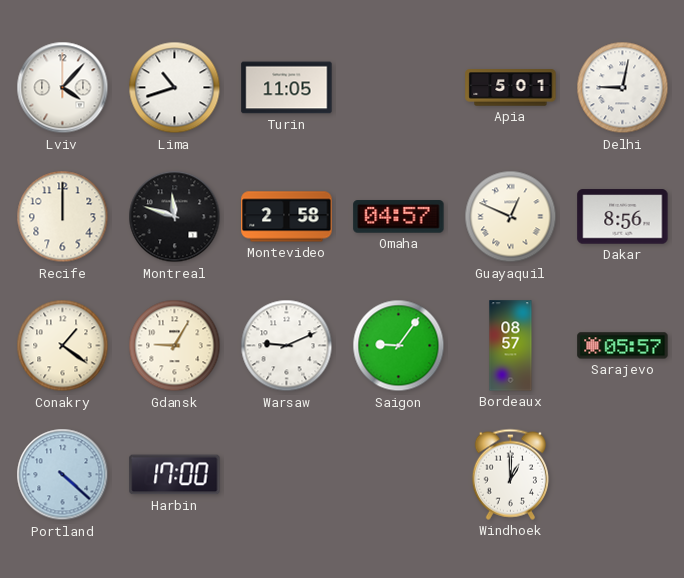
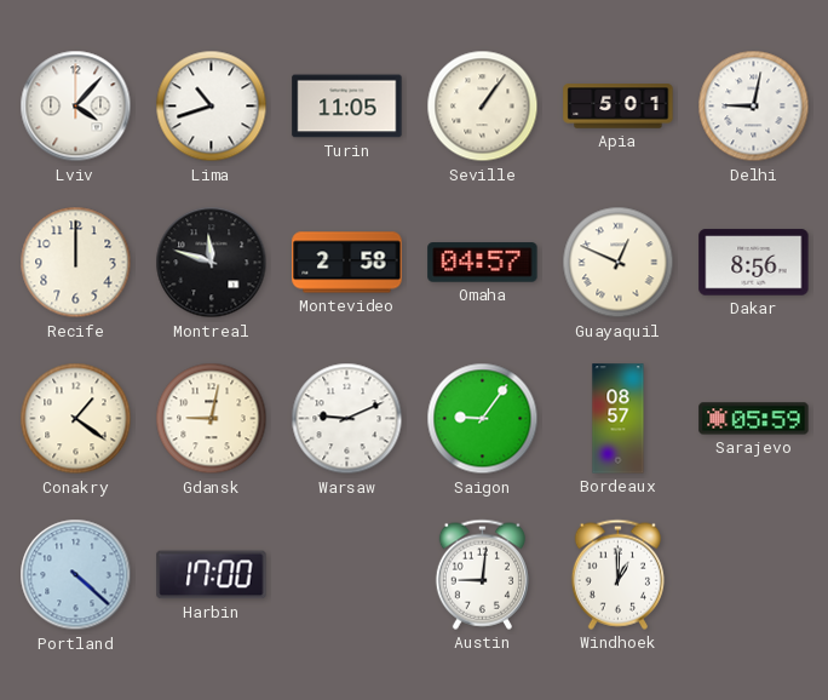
Seville: none -> 1:06 (483, 107)
Gdansk: 9:05 -> 9:02 (212, 419)
Sarajevo: 05:57 -> 05:59 (754, 419)
Austin: none -> 9:01 (482, 574)
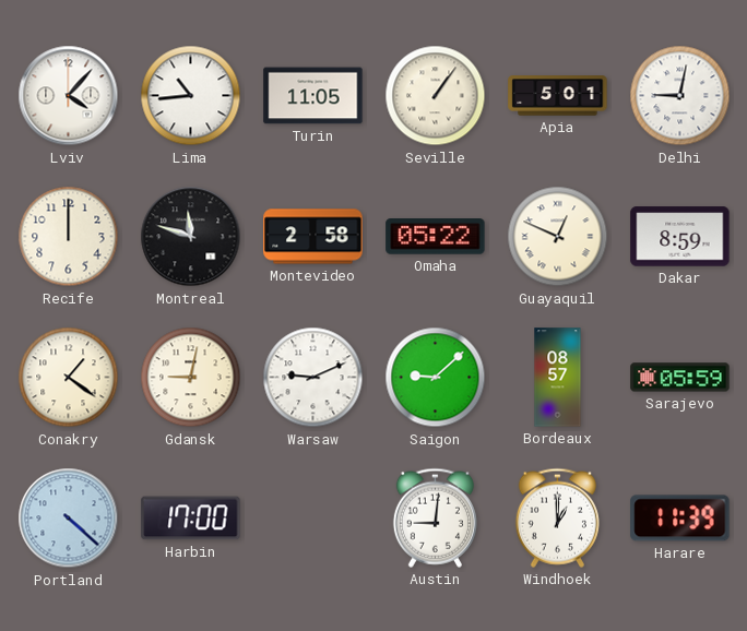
Lima: 10:42 -> 10:44 (191, 96)
Omaha: 04:57 -> 05:22 (436, 237)
Dakar: 8:56 -> 8:59 (680, 237)
Saigon: 9:06 -> 9:08 (436, 378)
Harare: none -> 11:39 (680, 519)
